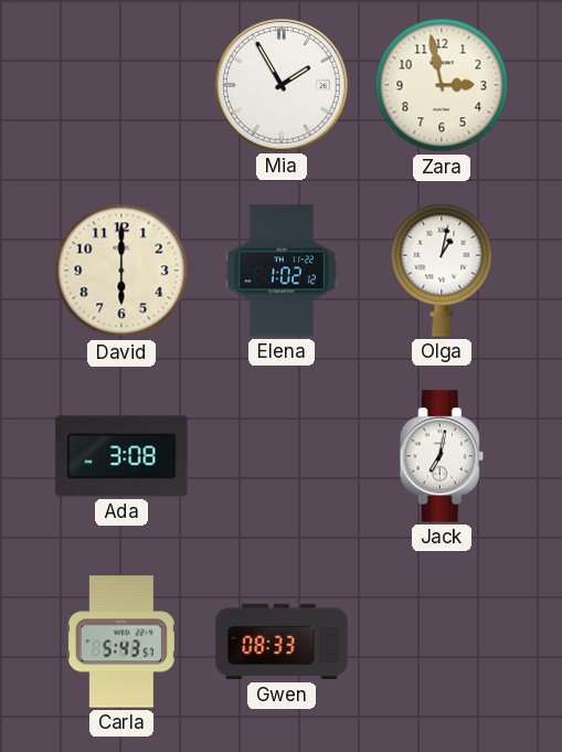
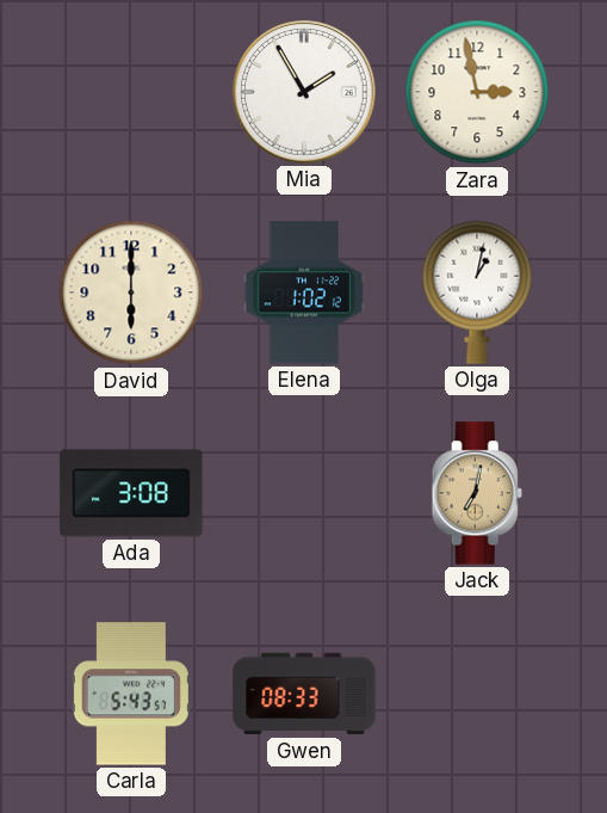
Jack dial: white -> champagne (477, 493)
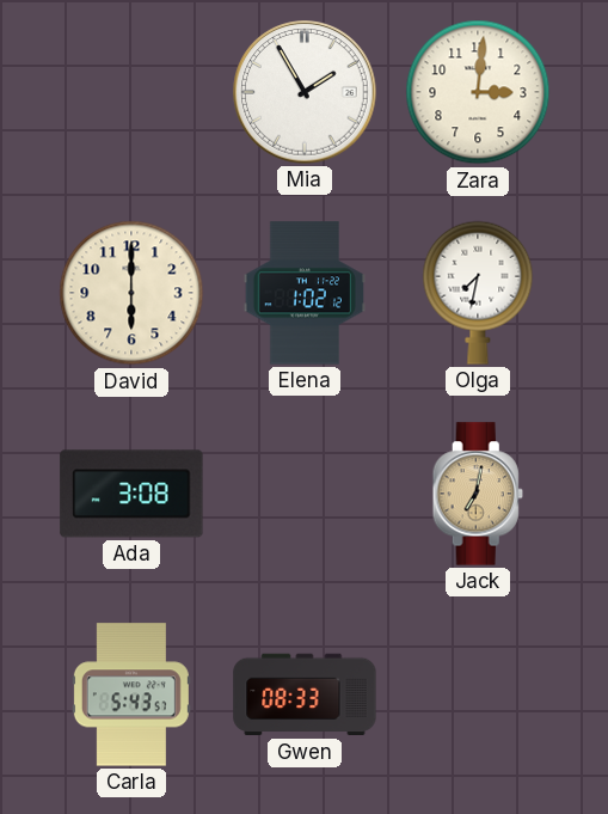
Zara: 2:58 -> 3:01 (478, 92)
Olga: 1:02 -> 7:32 (478, 293)
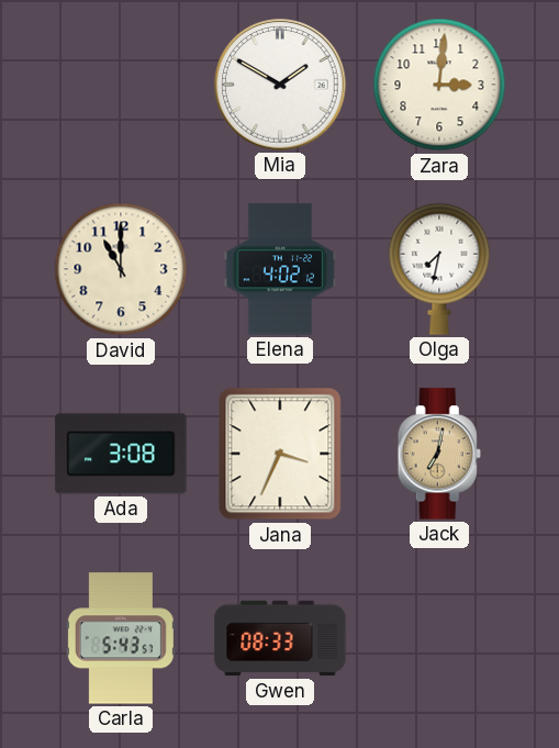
Mia: 1:55 -> 1:50 (280, 85)
David: 6:00 -> 11:00 (121, 269)
Elena: 1:02 -> 4:02 (280, 269)
Jana: none -> 3:34 (280, 454)
